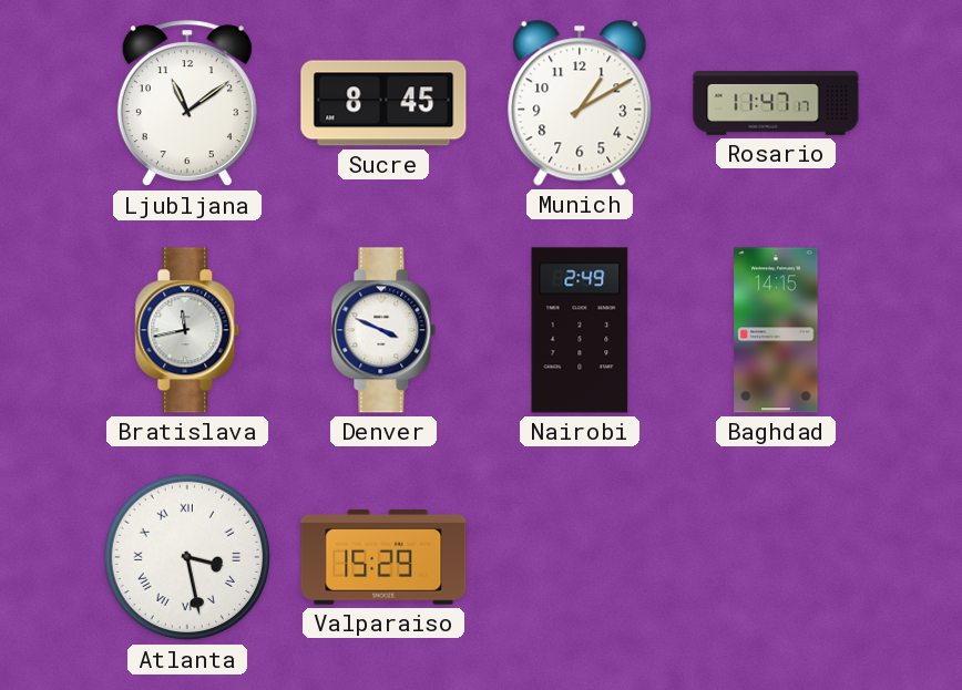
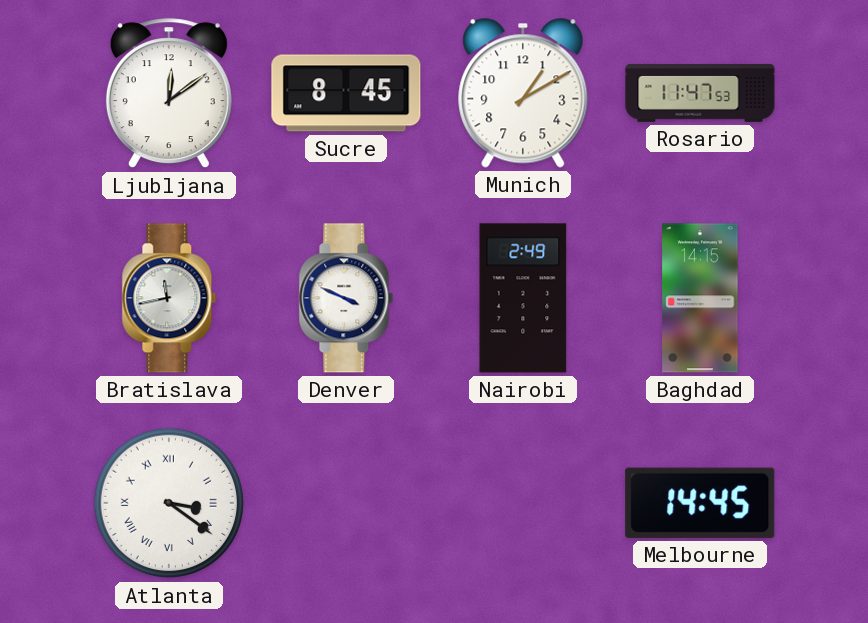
Ljubljana: 11:09 -> 12:09 (169, 94)
Rosario: 11:47:17 -> 11:47:53 (700, 93)
Atlanta: 3:28 -> 3:21 (169, 503)
Valparaiso: 15:29 -> none (383, 557)
Melbourne: none -> 14:45 (700, 503)
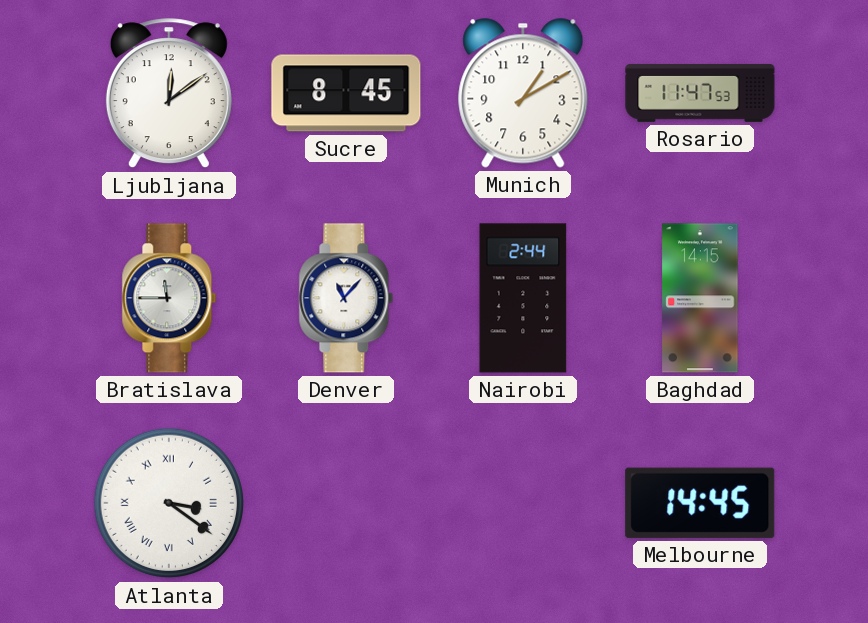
Bratislava: 11:43 -> 11:45 (169, 298)
Denver: 3:49 -> 11:07 (346, 298)
Nairobi: 2:49 -> 2:44 (523, 298)
